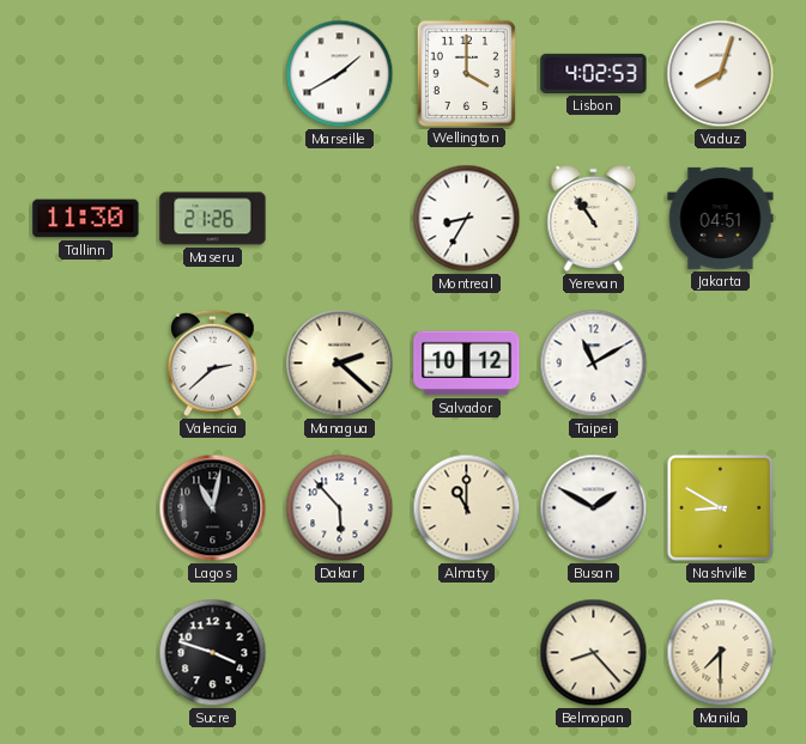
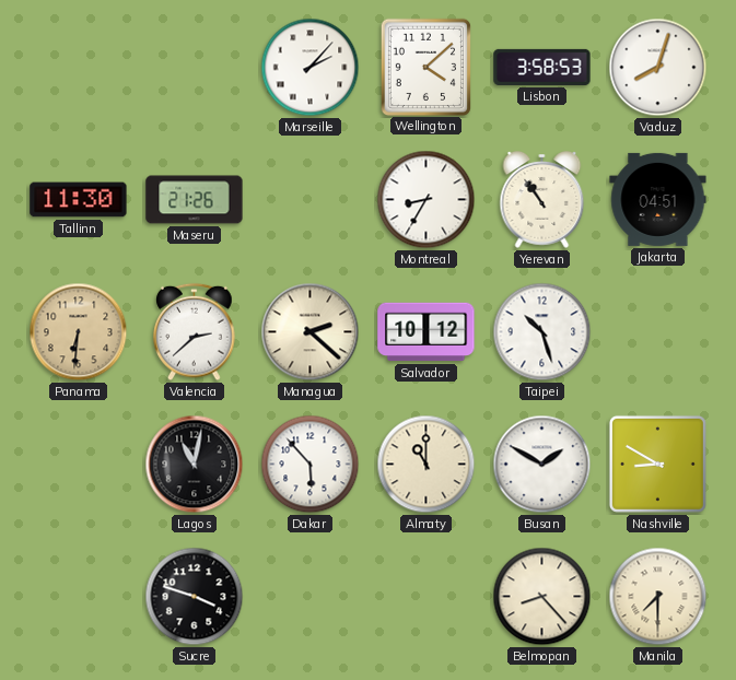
Marseille: 1:40 -> 2:07 (311, 68)
Wellington: 4:00 -> 4:08 (425, 67)
Lisbon: 4:02 -> 3:58 (542, 67)
Panama: none -> 6:31 (79, 332)
Taipei: 11:10 -> 10:27 (542, 332)
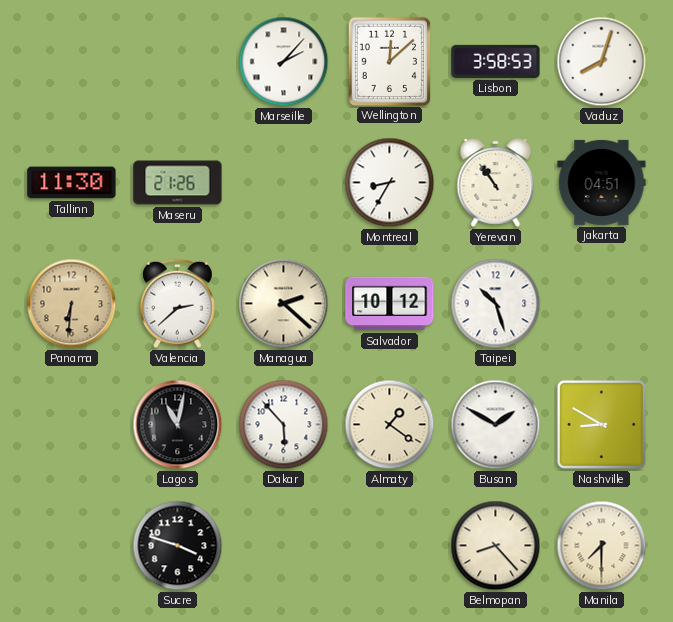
Wellington: 4:08 -> 12:08 (389, 61)
Almaty: 11:00 -> 1:21 (390, 425)
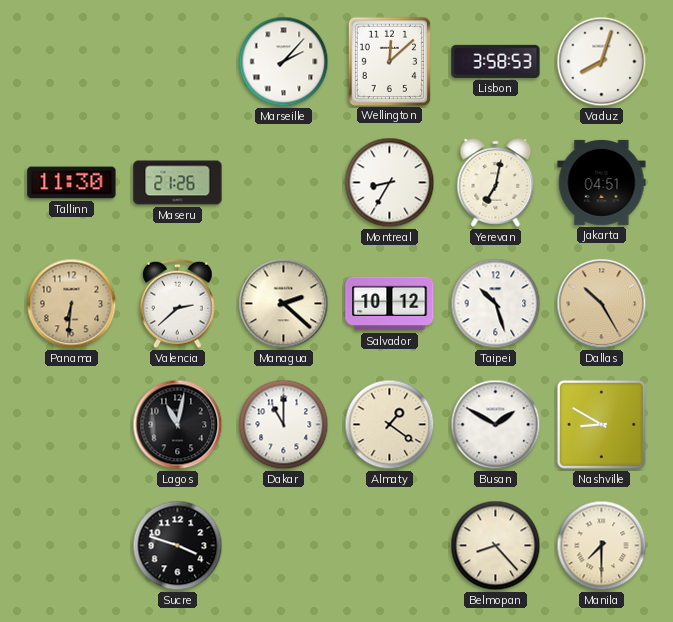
Yerevan: 10:54 -> 7:02 (496, 183)
Dallas: none -> 10:25 (602, 304)
Dakar: 5:53 -> 11:00 (284, 425)
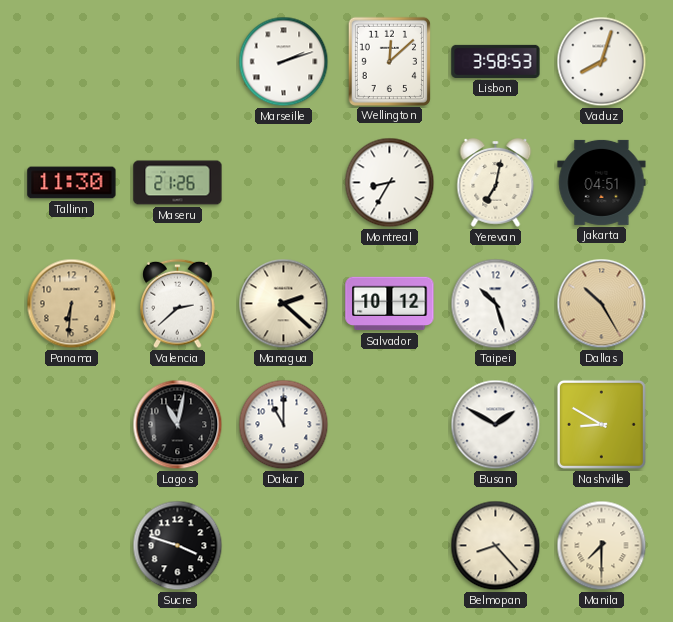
Marseille: 2:07 -> 2:12 (284, 62)
Almaty: 1:21 -> none (390, 425)
